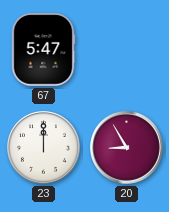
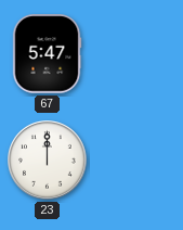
20: 8:55 -> none (127, 148)
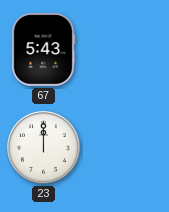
67: 5:47 -> 5:43 (43, 50)
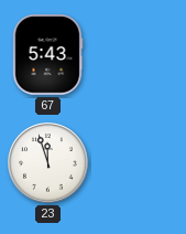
23: 12:00 -> 11:57 (48, 163)
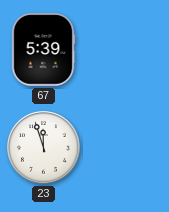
67: 5:43 -> 5:39 (43, 50)
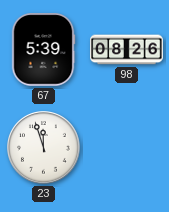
98: none -> 08:26 (127, 50)
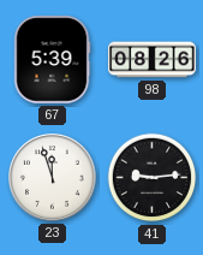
41: none -> 9:14 (153, 178)
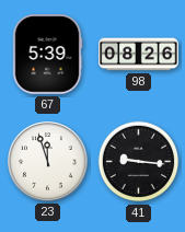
41: 9:14 -> 9:16 (139, 162)
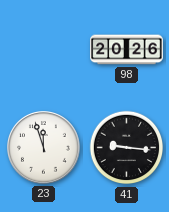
67: 5:39 -> none (47, 55)
98: 08:26 -> 20:26 (127, 50)
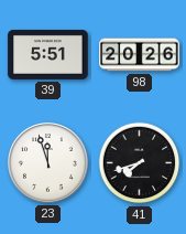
39: none -> 5:51 (48, 54)
41: 9:16 -> 7:42 (140, 163)
